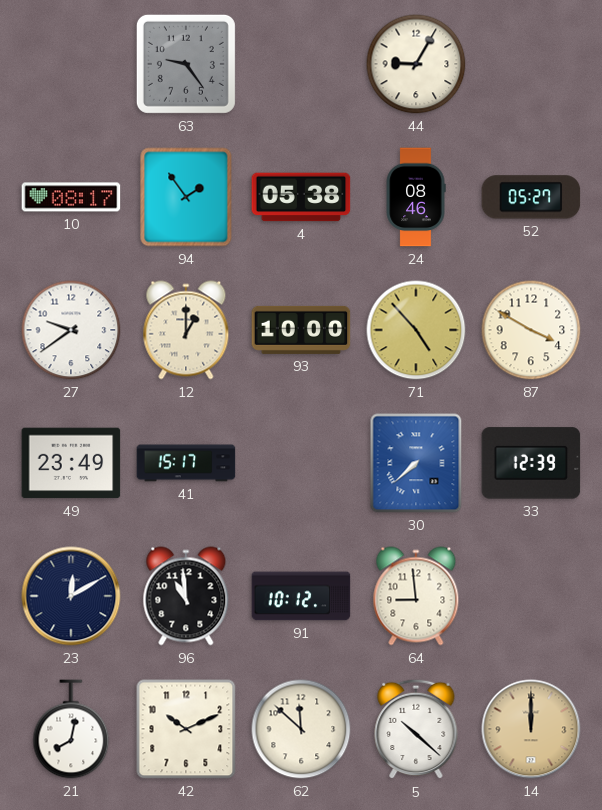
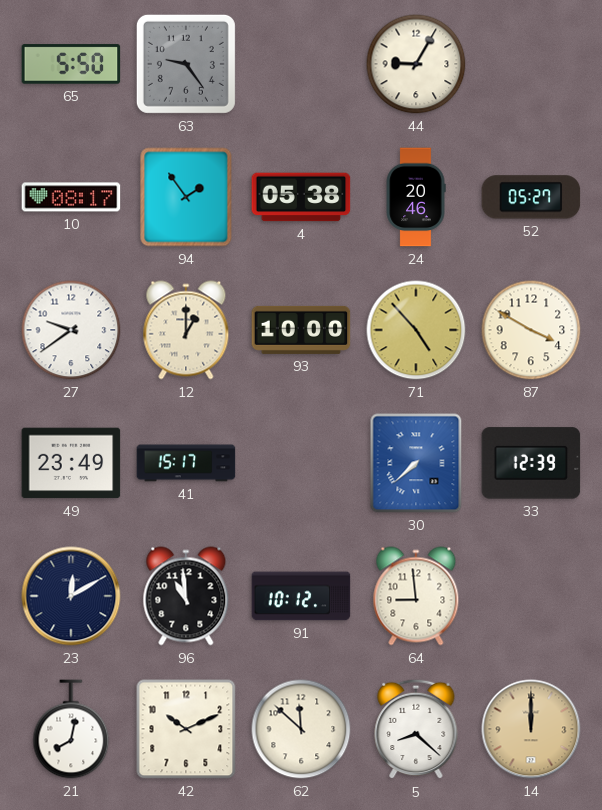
65: none -> 5:50 (71, 64)
24: 08:46 -> 20:46 (416, 197)
5: 10:22 -> 8:22 (416, 729)
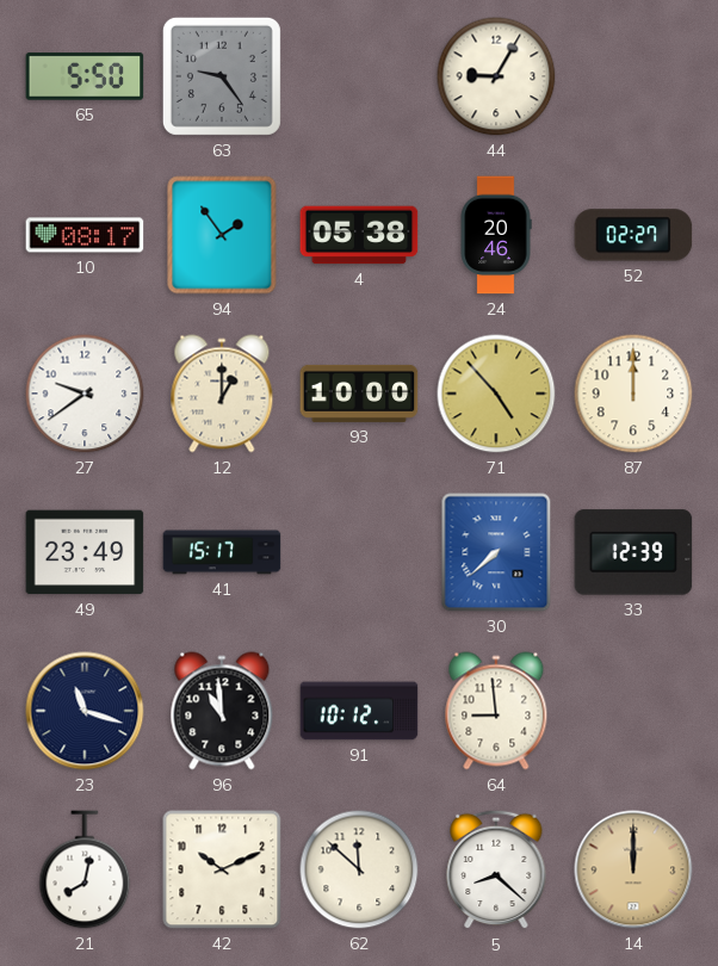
52: 05:27 -> 02:27 (633, 235)
87: 3:50 -> 12:00 (633, 394)
23: 12:10 -> 11:18 (85, 711)
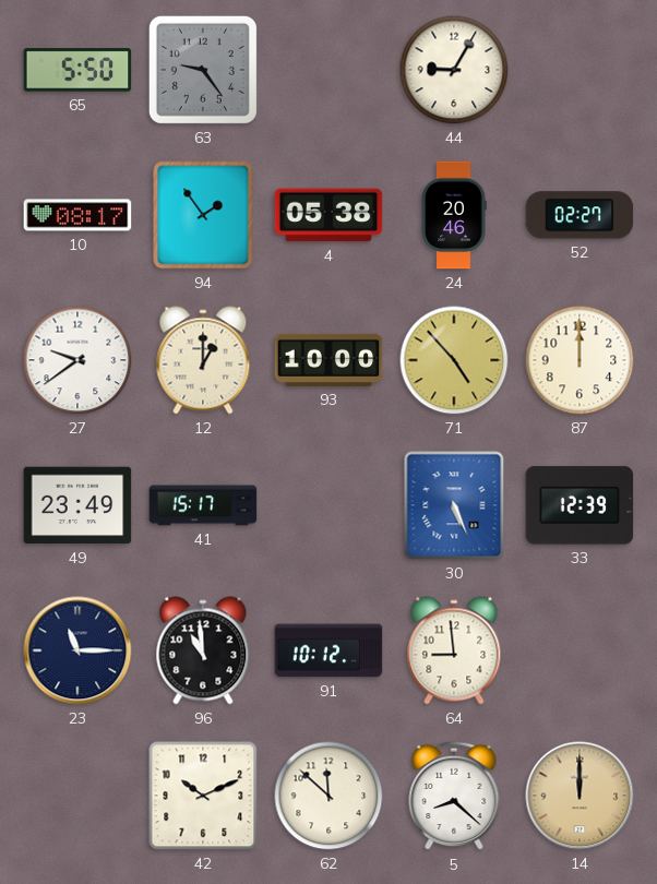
30: 7:38 -> 5:26 (454, 505)
23: 11:18 -> 11:15 (77, 650)
21: 8:02 -> none (85, 869)
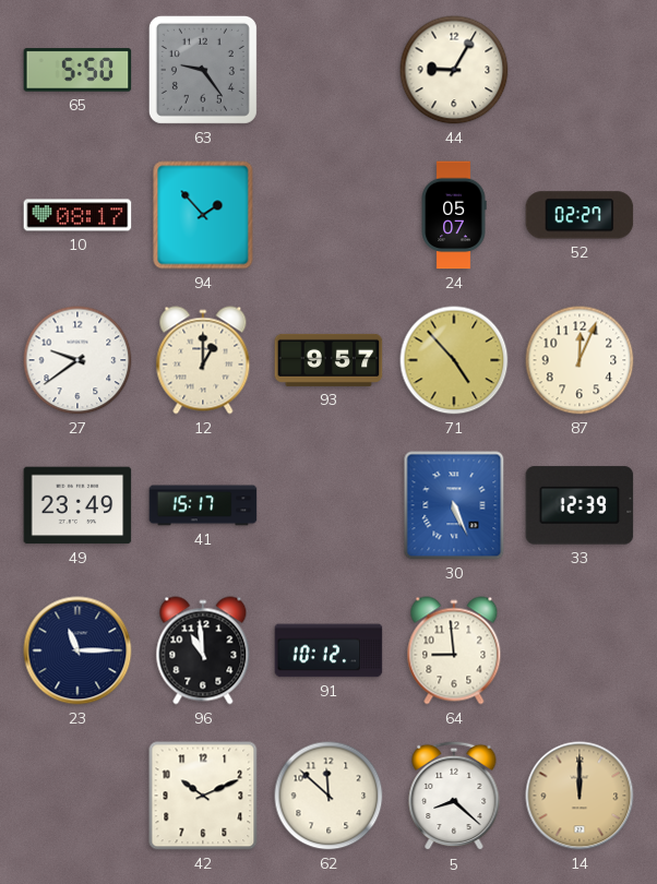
94: 1:54 -> 1:53 (203, 215)
4: 05:38 -> none (329, 215)
24: 20:46 -> 05:07 (454, 215)
93: 10:00 -> 9:57 (329, 360)
87: 12:00 -> 12:04 (580, 360)
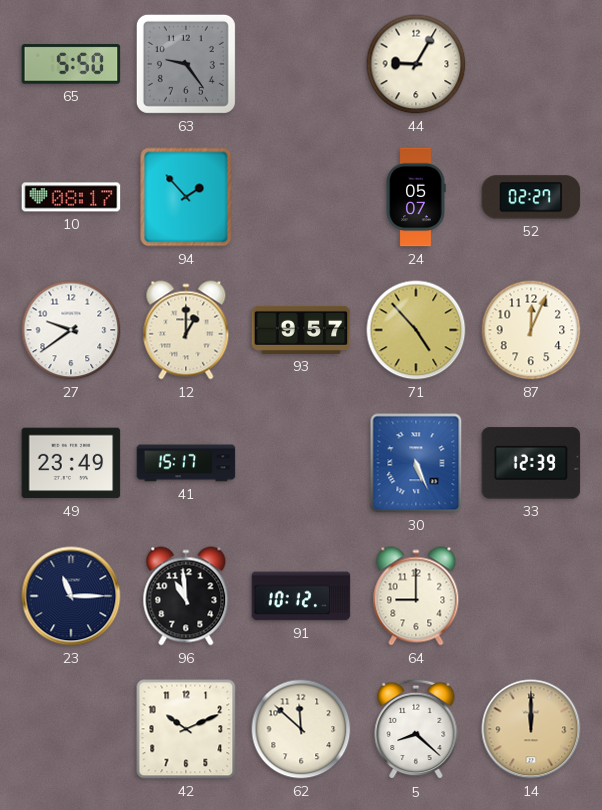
64: 8:59 -> 9:00 (416, 596)
